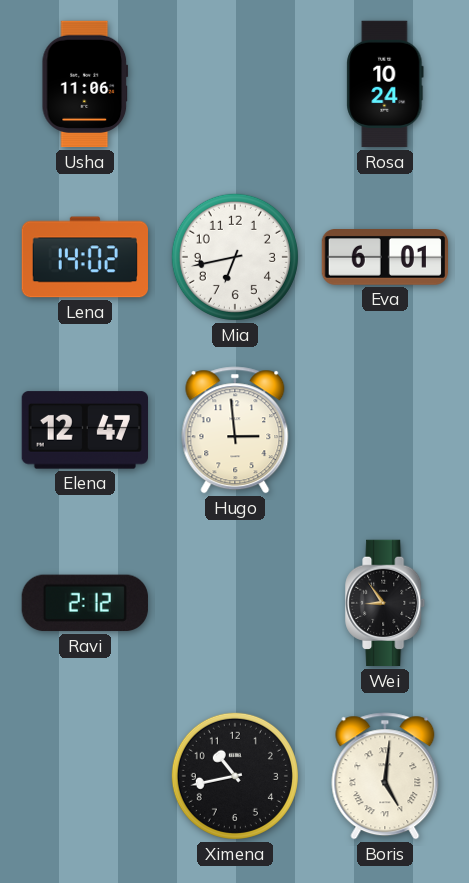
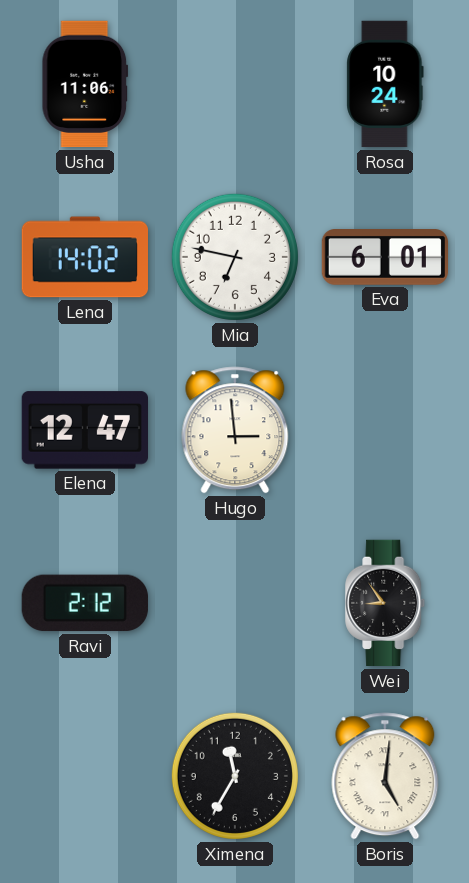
Mia: 6:43 -> 6:47 (235, 257)
Ximena: 10:43 -> 11:35 (235, 776)
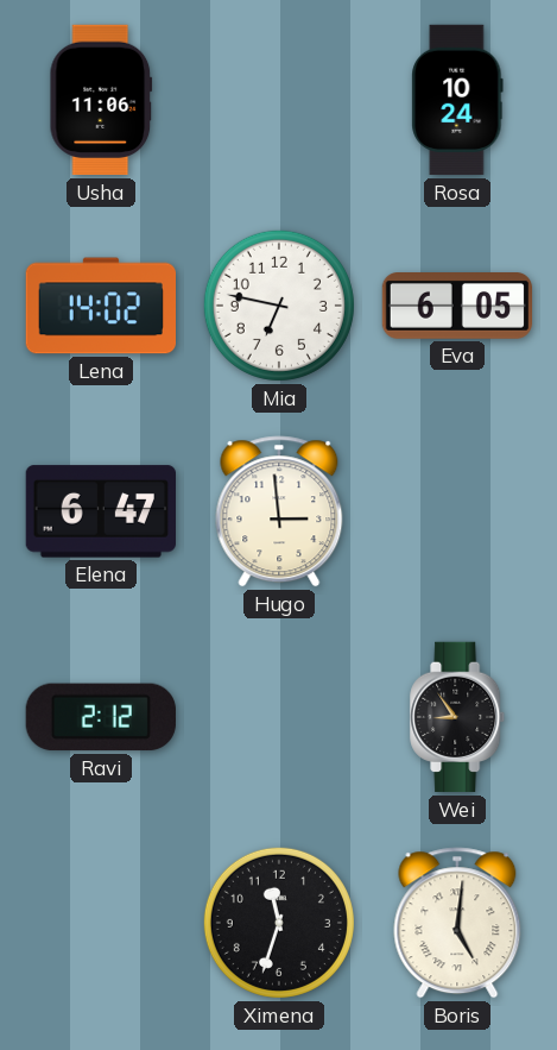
Eva: 6:01 -> 6:05 (457, 307)
Elena: 12:47 -> 6:47 (100, 511)
Ximena: 11:35 -> 11:33 (279, 923)
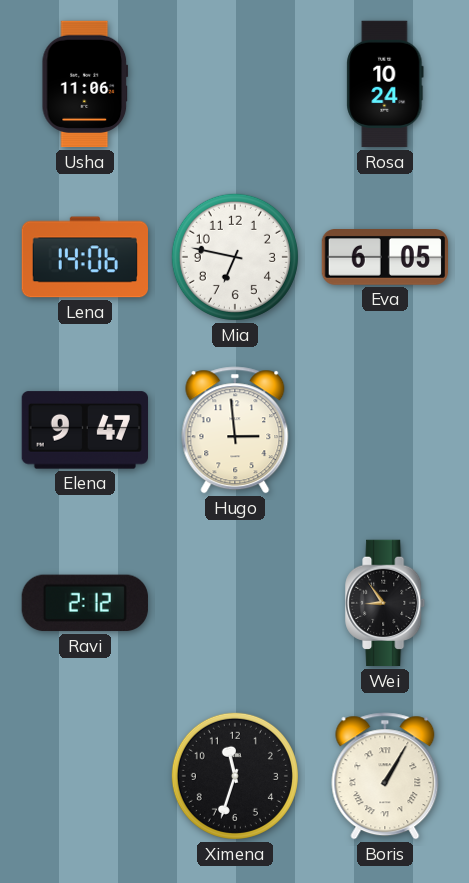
Lena: 14:02 -> 14:06 (84, 257)
Elena: 6:47 -> 9:47 (84, 430)
Boris: 5:01 -> 1:05 (385, 776)
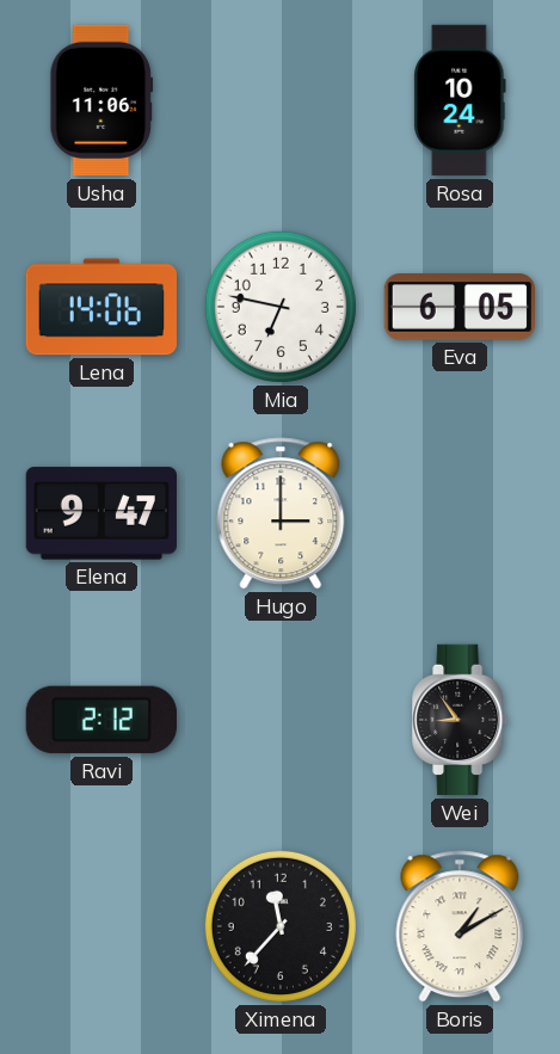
Hugo: 2:59 -> 3:00 (281, 513)
Ximena: 11:33 -> 11:37 (281, 926)
Boris: 1:05 -> 1:10 (460, 926)
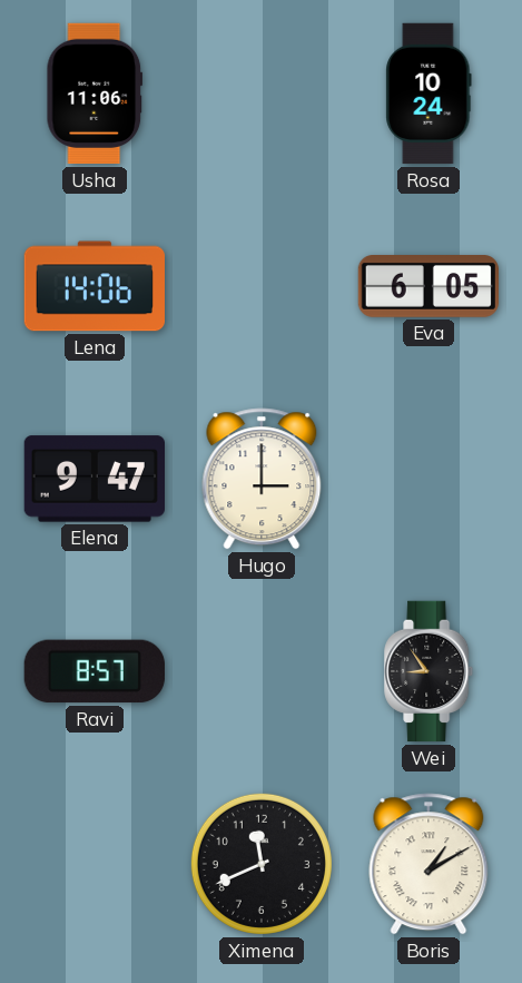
Mia: 6:47 -> none (281, 307)
Ravi: 2:12 -> 8:57 (95, 671)
Ximena: 11:37 -> 11:41 (262, 864)
